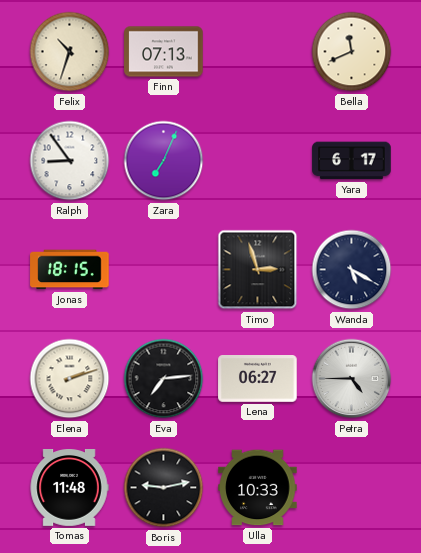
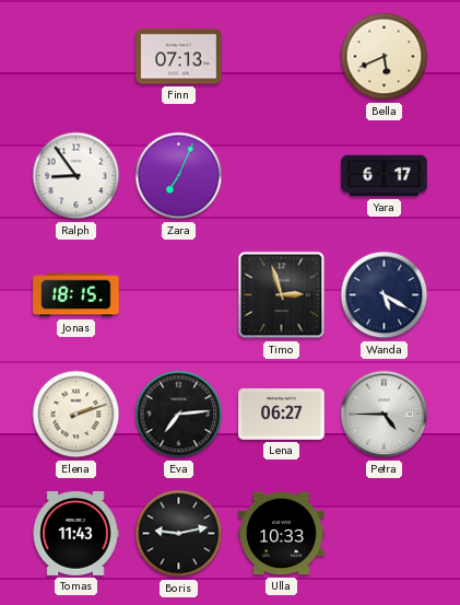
Felix: 10:33 -> none (70, 52)
Bella: 11:41 -> 5:41 (385, 57)
Tomas: 11:48 -> 11:43 (75, 534)
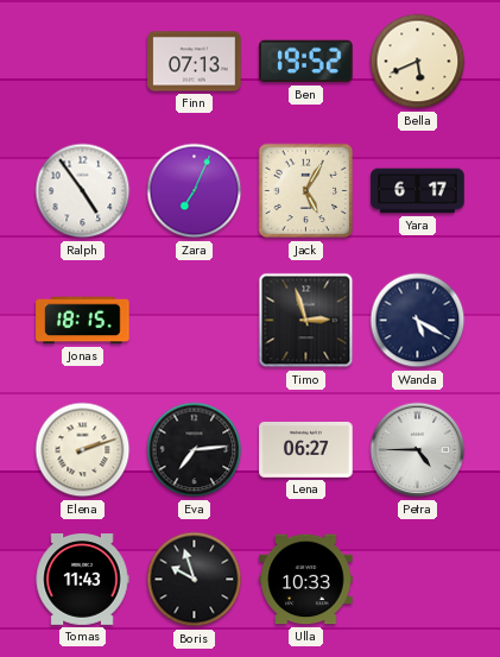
Ben: none -> 19:52 (306, 62)
Ralph: 8:54 -> 4:54 (83, 191)
Jack: none -> 5:05 (306, 191)
Boris: 9:13 -> 9:57 (195, 580)
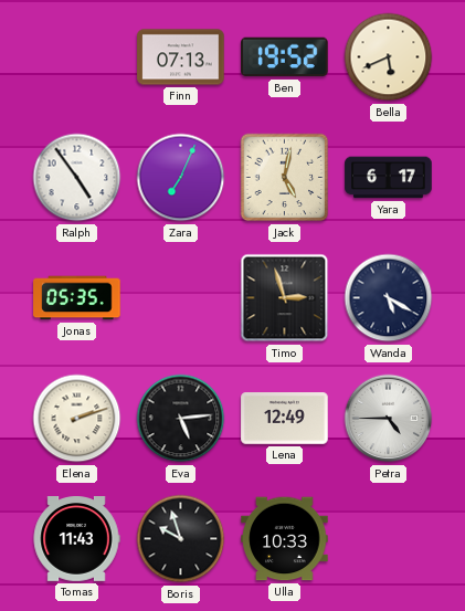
Jack: 5:05 -> 5:02 (285, 178)
Jonas: 18:15 -> 05:35 (77, 298)
Eva: 7:14 -> 5:14 (181, 419)
Lena: 06:27 -> 12:49 (285, 419)
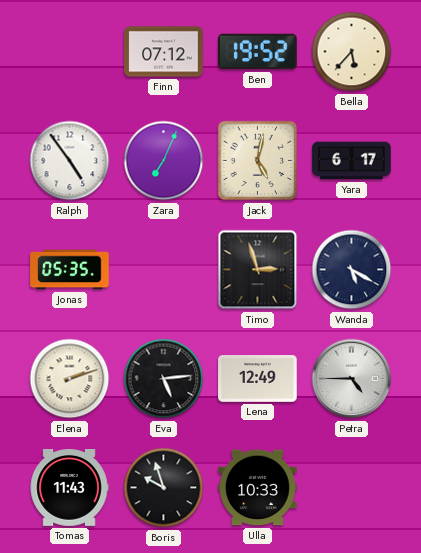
Finn: 07:13 -> 07:12 (164, 52)
Bella: 5:41 -> 5:37 (352, 52)
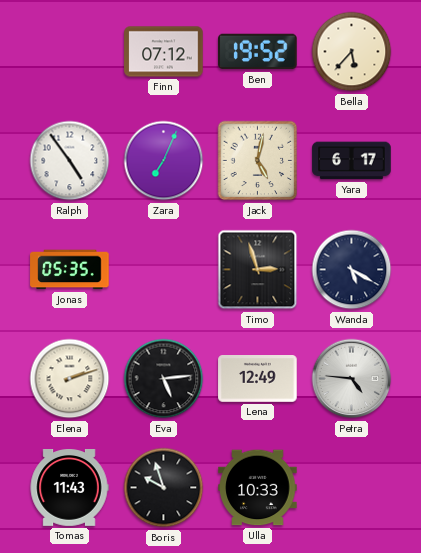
Petra: 4:45 -> 4:46 (352, 379)
